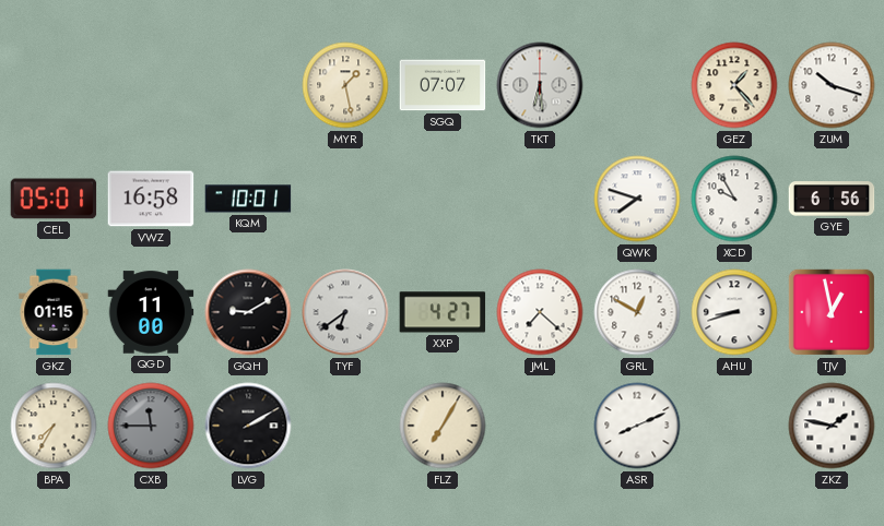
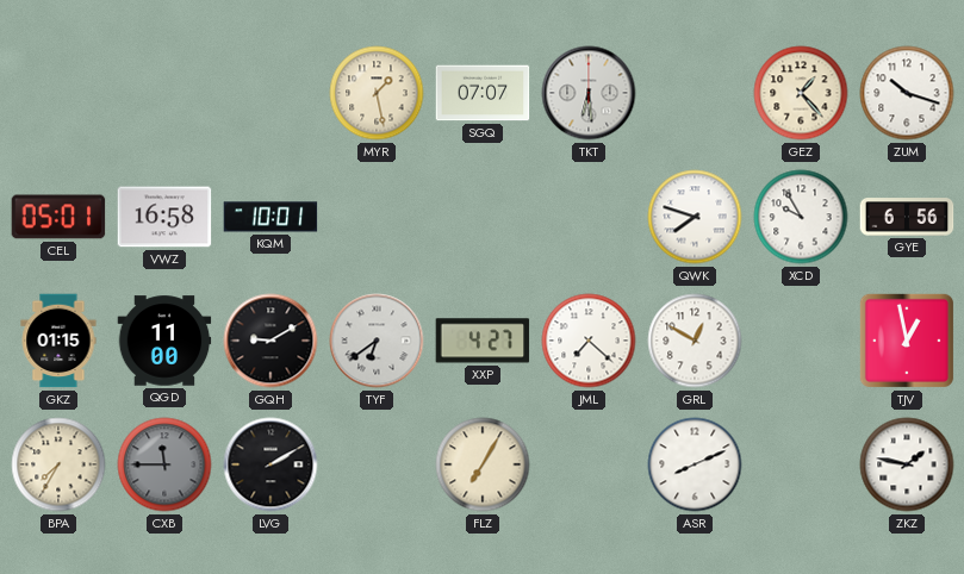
AHU: 8:42 -> none (734, 312)
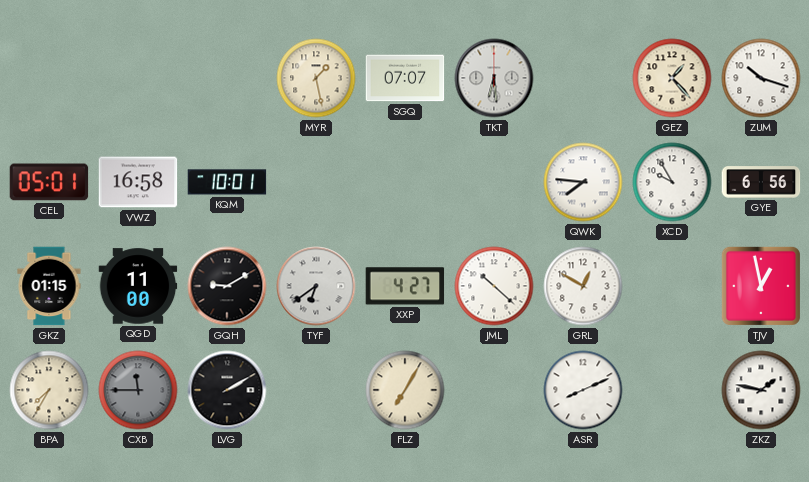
QWK: 7:48 -> 7:46 (583, 182)
JML: 7:22 -> 10:22 (494, 286)
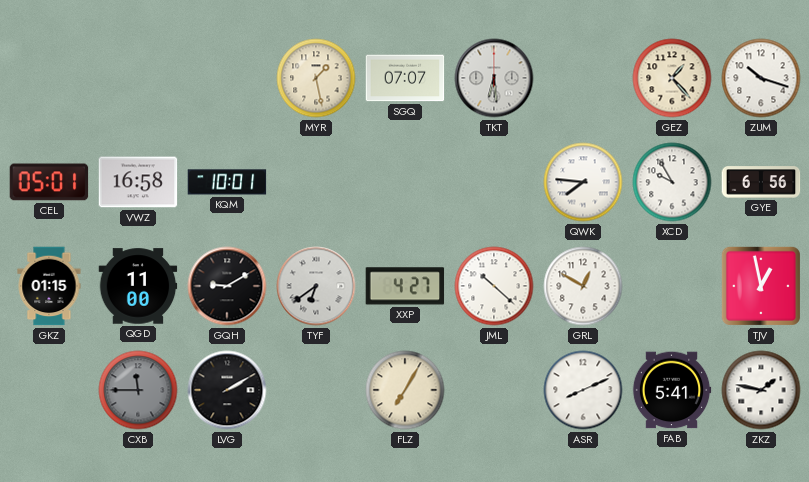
BPA: 7:35 -> none (49, 390)
FAB: none -> 5:41 (672, 390)
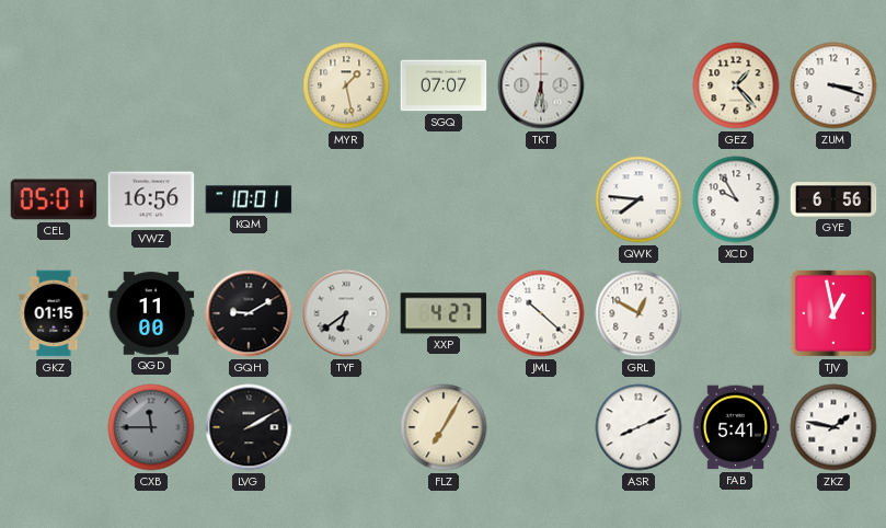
ZUM: 10:18 -> 3:18 (833, 85)
VWZ: 16:58 -> 16:56 (151, 199)
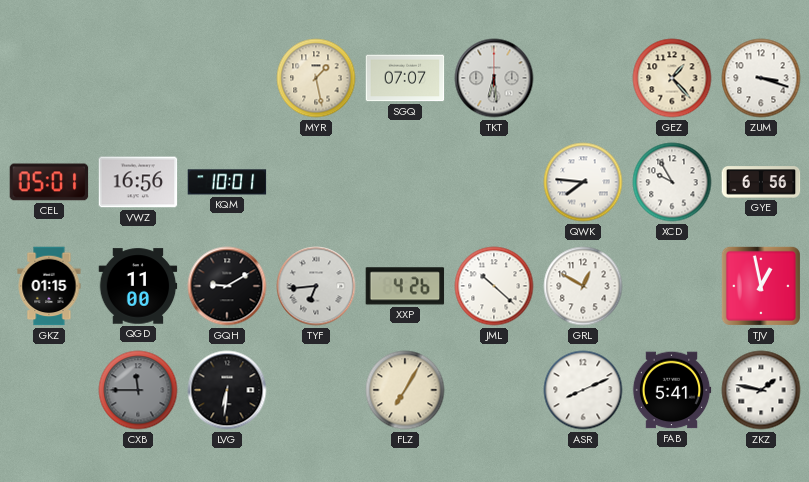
TYF: 6:39 -> 6:44 (316, 286)
XXP: 4:27 -> 4:26 (405, 286)
LVG: 2:10 -> 6:31 (227, 390)
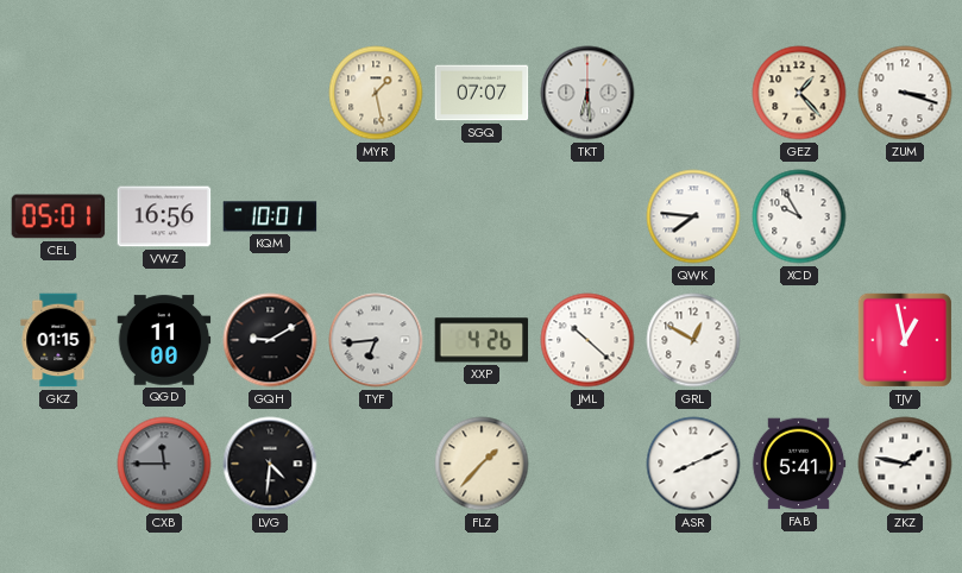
GYE: 6:56 -> none (761, 182)
LVG: 6:31 -> 4:31 (270, 464)
FLZ: 7:05 -> 1:37 (482, 464)
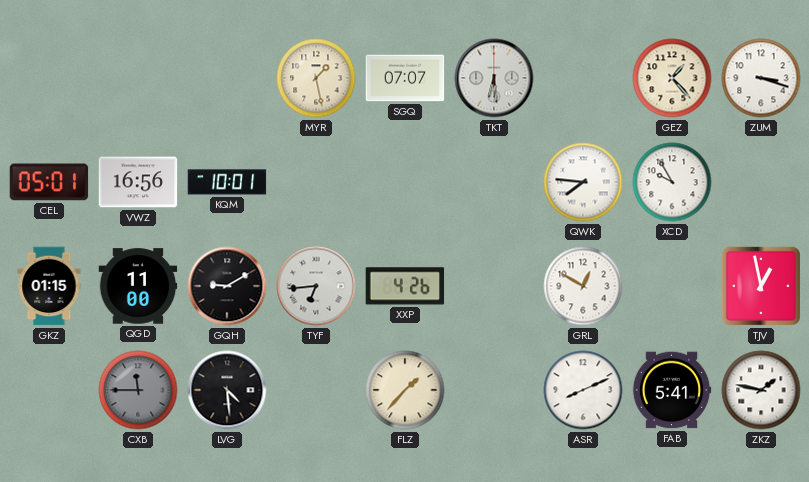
JML: 10:22 -> none (587, 340)
LVG: 4:31 -> 4:29 (227, 390)
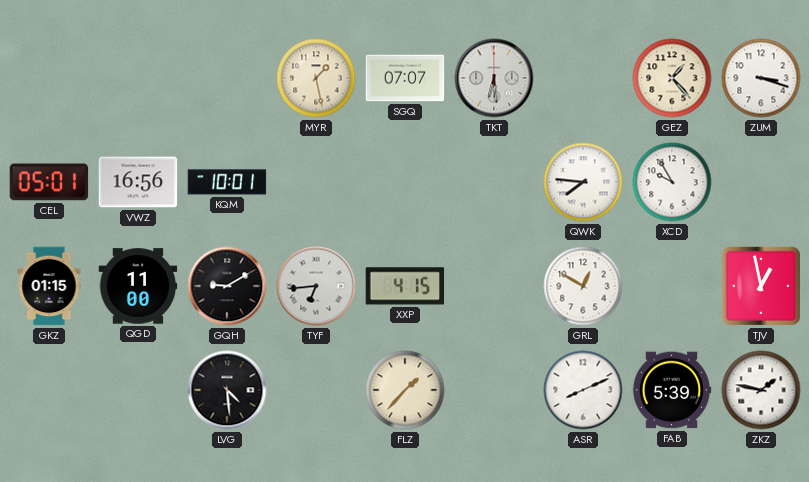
XXP: 4:26 -> 4:15 (405, 286)
CXB: 11:45 -> none (138, 390)
FAB: 5:41 -> 5:39 (672, 390)
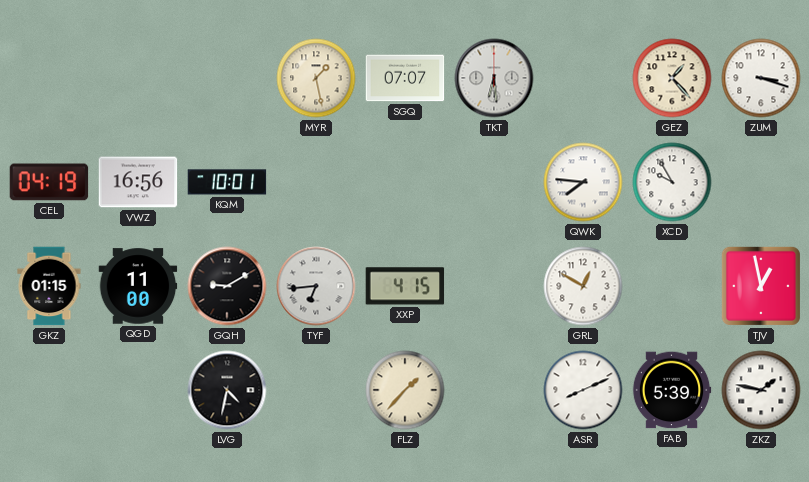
CEL: 05:01 -> 04:19 (49, 182)
LVG: 4:29 -> 4:32 (227, 390)
